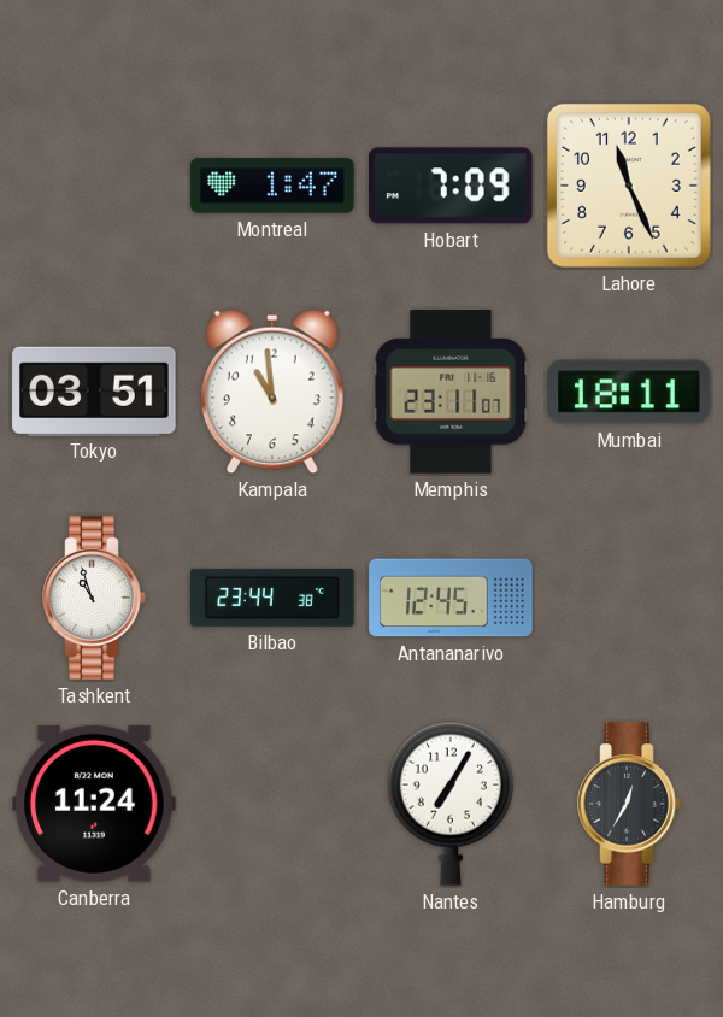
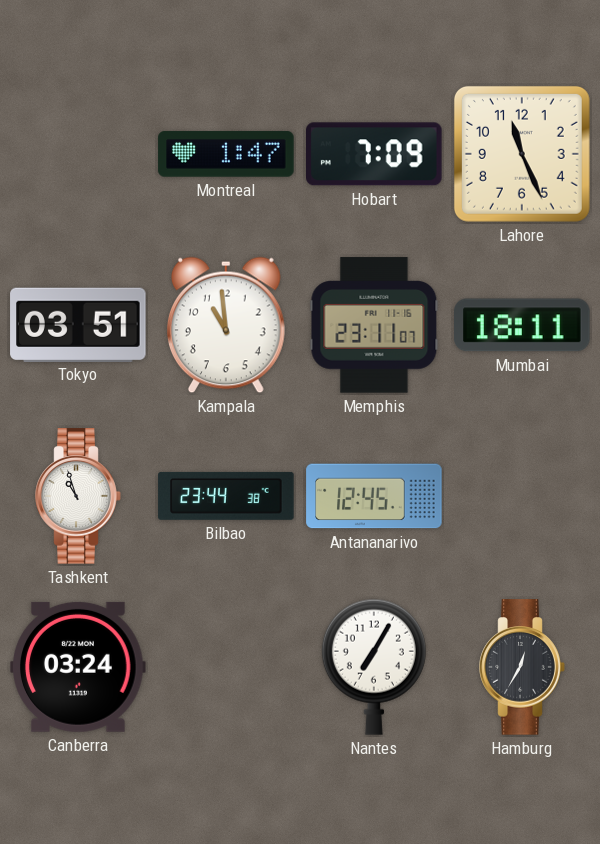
Canberra: 11:24 -> 03:24 (78, 667)
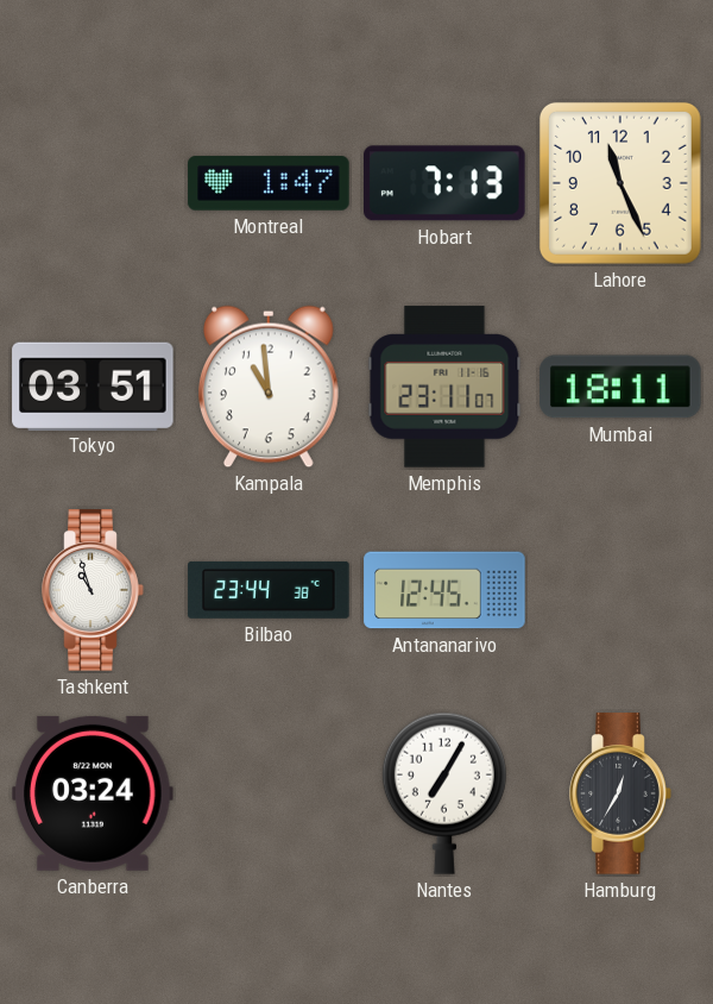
Hobart: 7:09 -> 7:13 (446, 183)
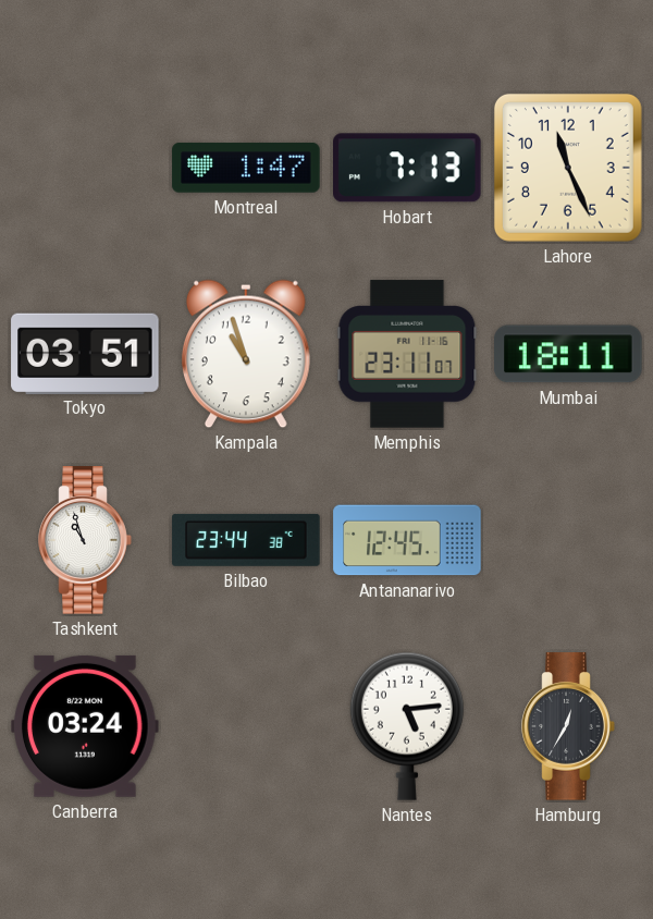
Kampala: 10:59 -> 10:57 (246, 354)
Nantes: 7:05 -> 5:14 (407, 726)
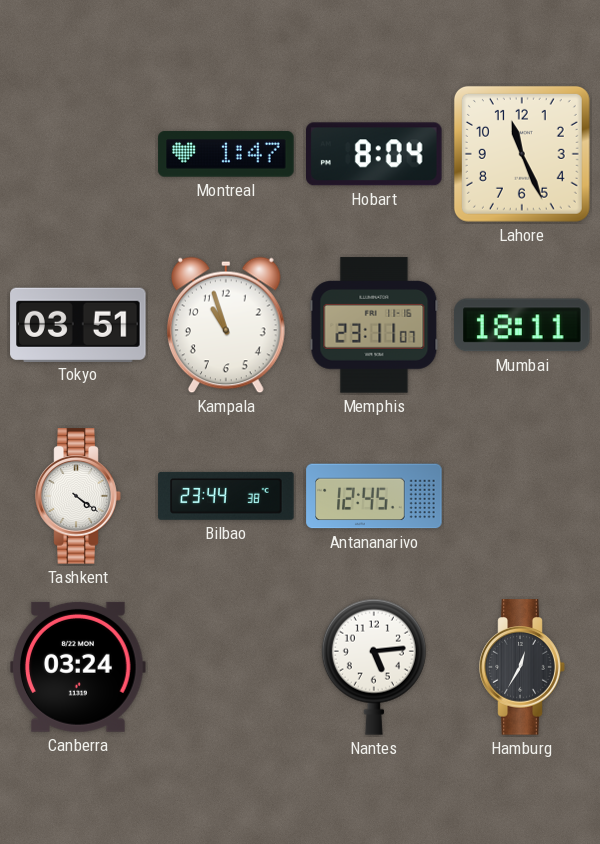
Hobart: 7:13 -> 8:04 (375, 154)
Tashkent: 10:57 -> 4:21 (78, 496)
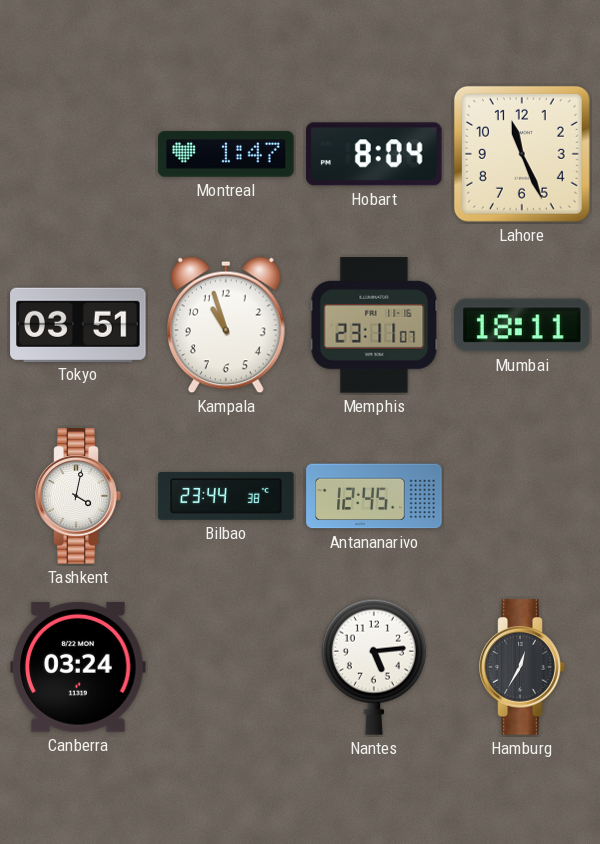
Tashkent: 4:21 -> 4:02 (78, 496)
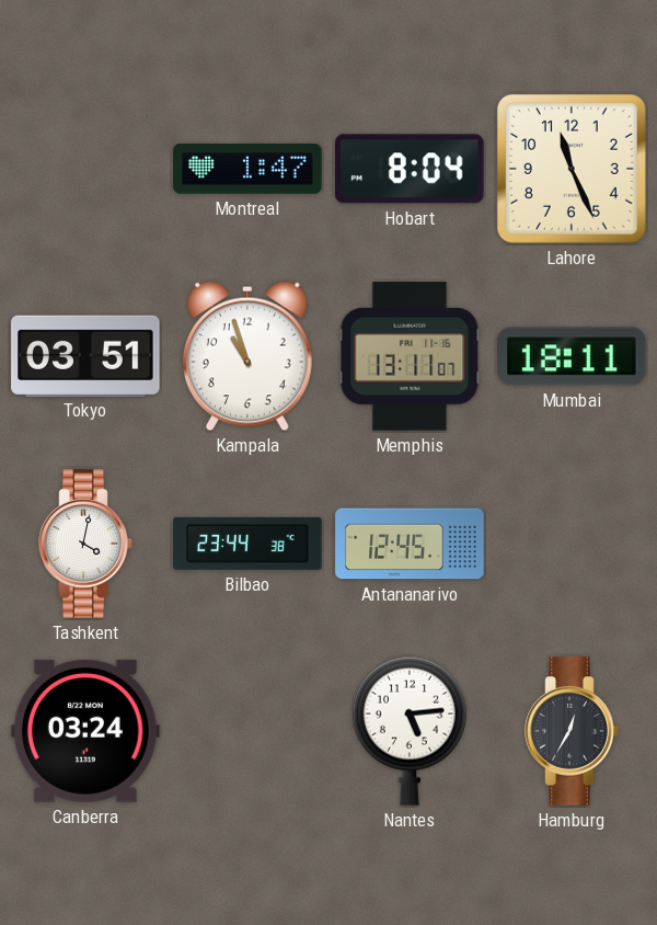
Memphis: 23:11 -> 13:11 (410, 356)
